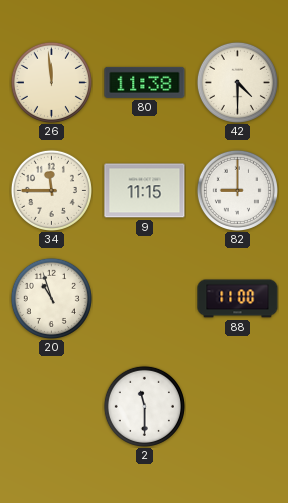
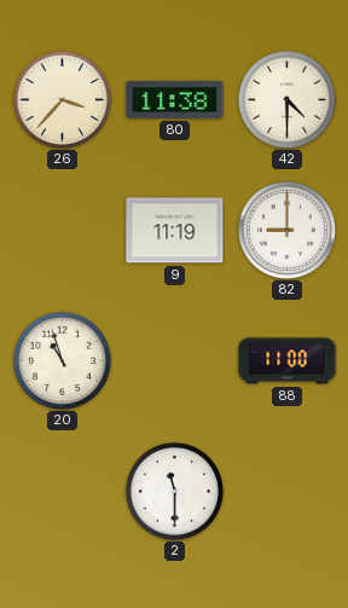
26: 11:59 -> 3:37 (62, 99)
34: 11:45 -> none (51, 190)
9: 11:15 -> 11:19 (175, 231)
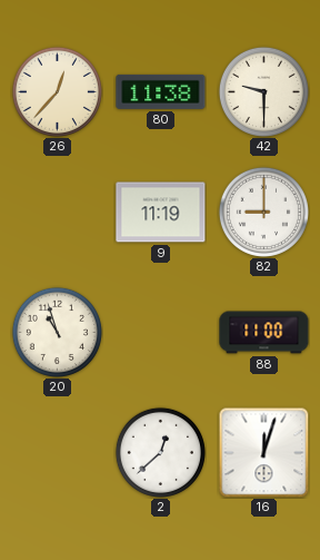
26: 3:37 -> 12:37 (57, 91)
42: 4:30 -> 9:30 (263, 91)
2: 11:30 -> 12:38 (160, 452)
16: none -> 12:03 (263, 452)
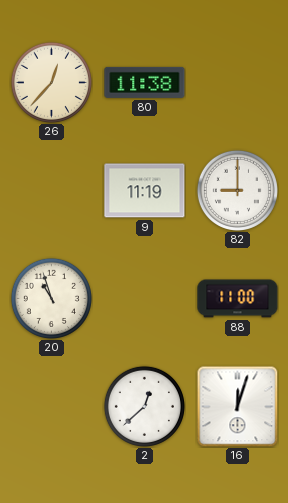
42: 9:30 -> none (263, 91)
